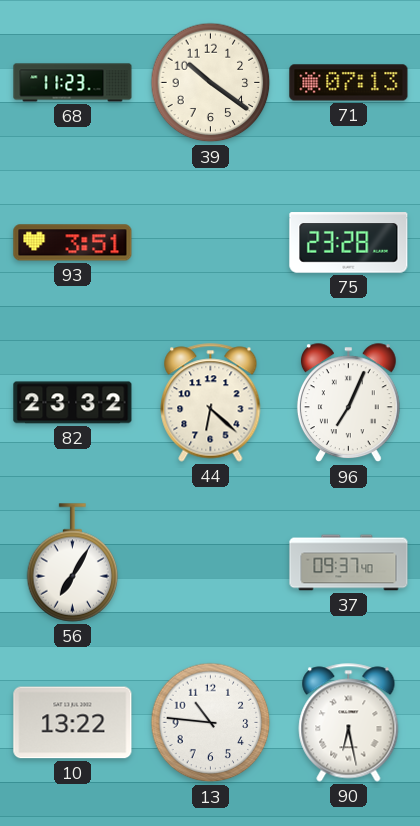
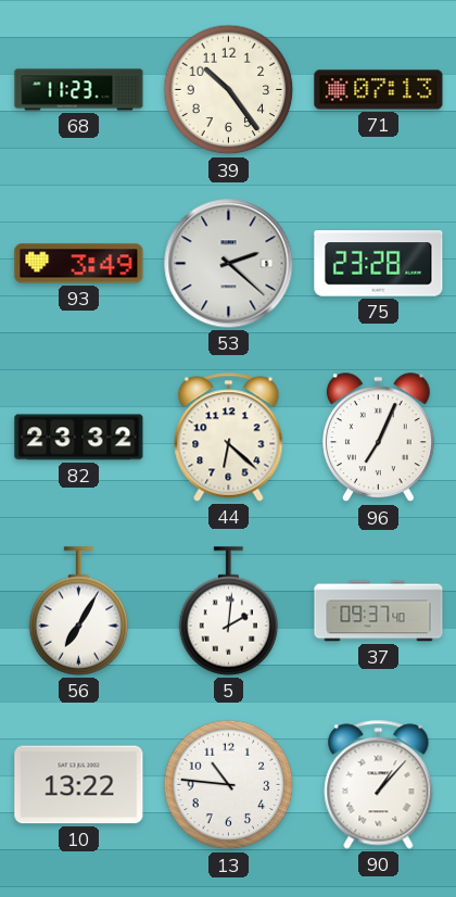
39: 10:21 -> 10:24 (229, 90)
93: 3:51 -> 3:49 (79, 264)
53: none -> 2:22 (229, 264)
5: none -> 2:01 (229, 611)
90: 6:28 -> 1:07 (379, 785)
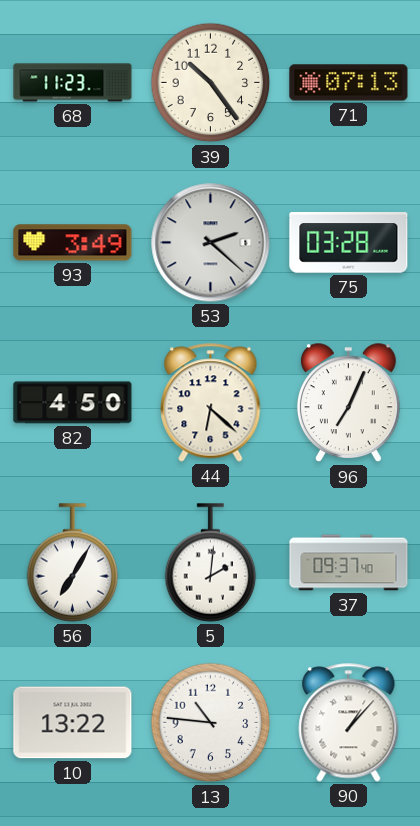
75: 23:28 -> 03:28 (349, 243)
82: 23:32 -> 4:50 (73, 403)
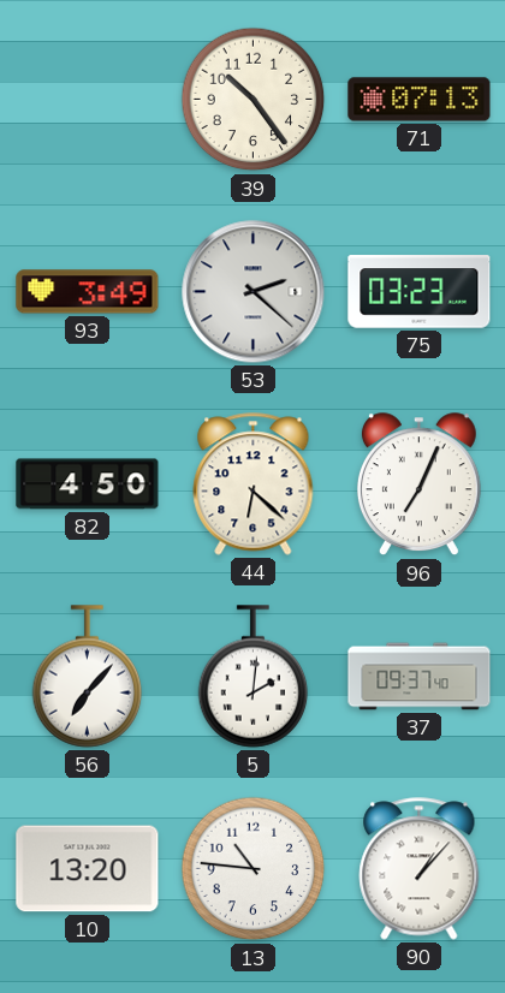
68: 11:23 -> none (73, 83)
75: 03:28 -> 03:23 (420, 292)
56: 7:05 -> 7:07 (88, 677)
10: 13:22 -> 13:20 (88, 869)
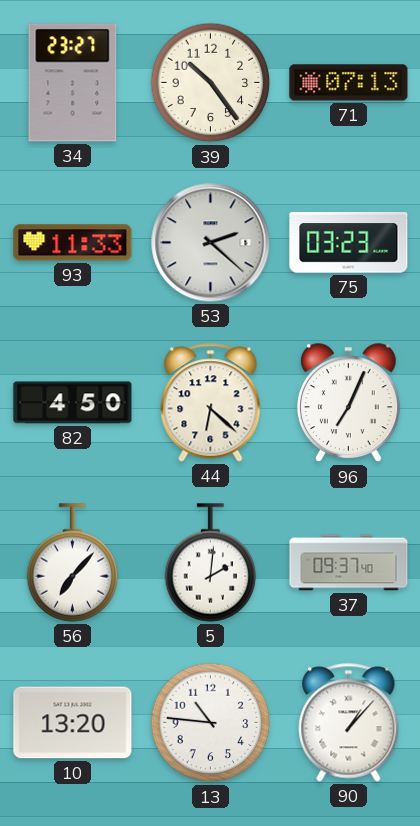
34: none -> 23:27 (73, 83)
93: 3:49 -> 11:33 (73, 243)
